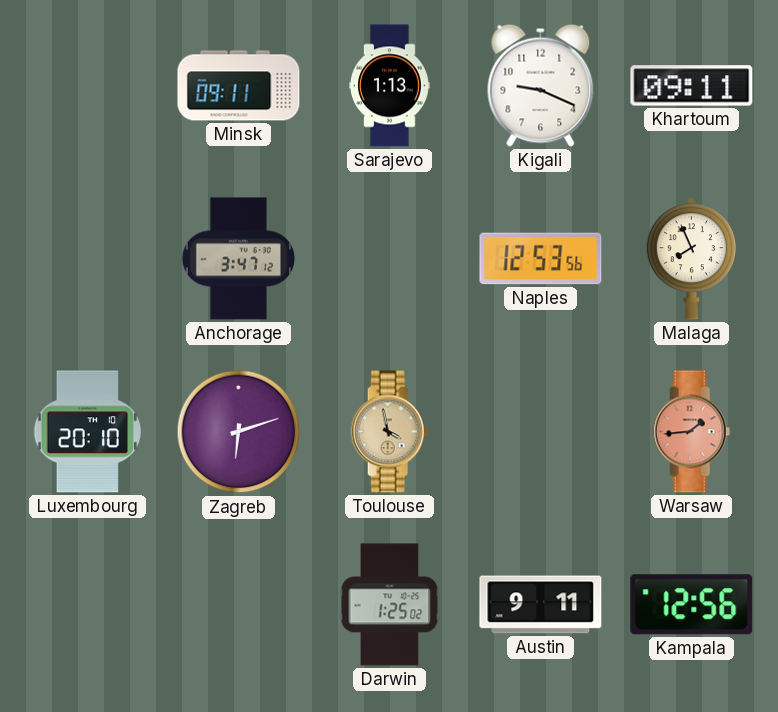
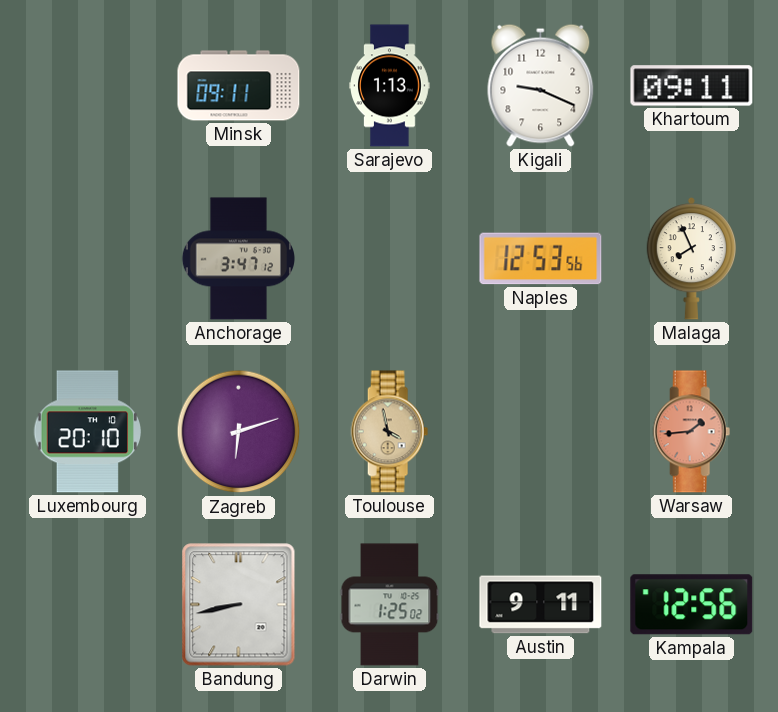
Bandung: none -> 8:43 (239, 605)
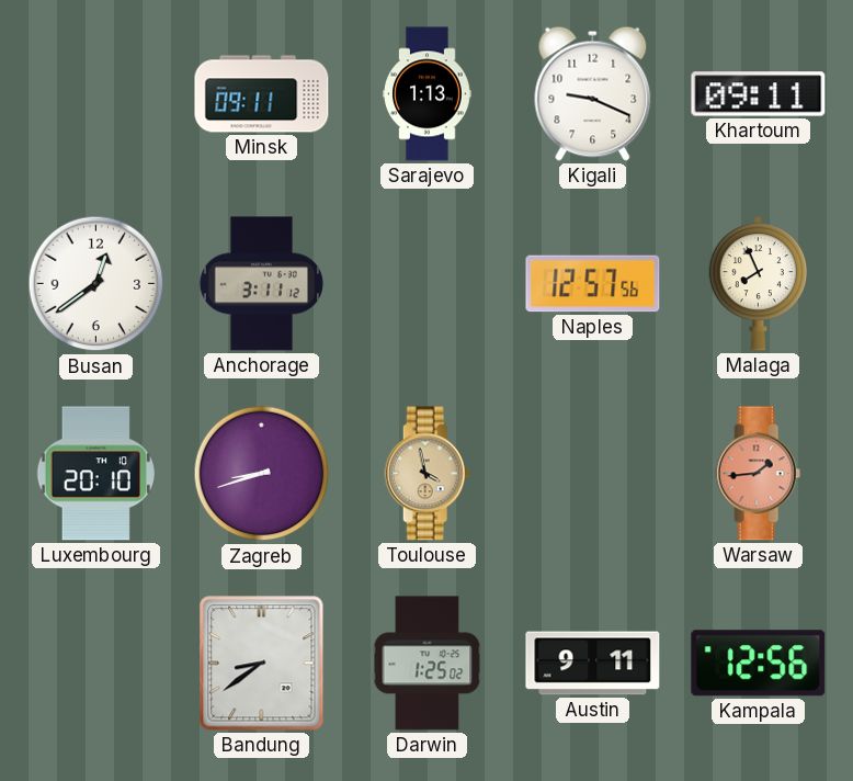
Busan: none -> 12:39 (96, 284)
Anchorage: 3:47 -> 3:11 (261, 284)
Naples: 12:53 -> 12:57 (593, 284)
Zagreb: 6:12 -> 8:42 (262, 474)
Bandung: 8:43 -> 8:39 (262, 664)
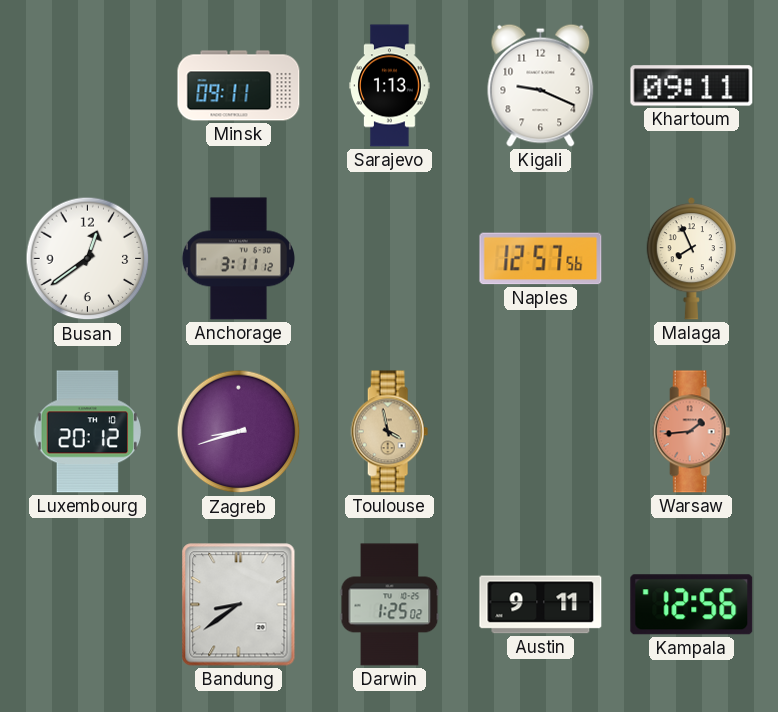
Luxembourg: 20:10 -> 20:12 (87, 432)
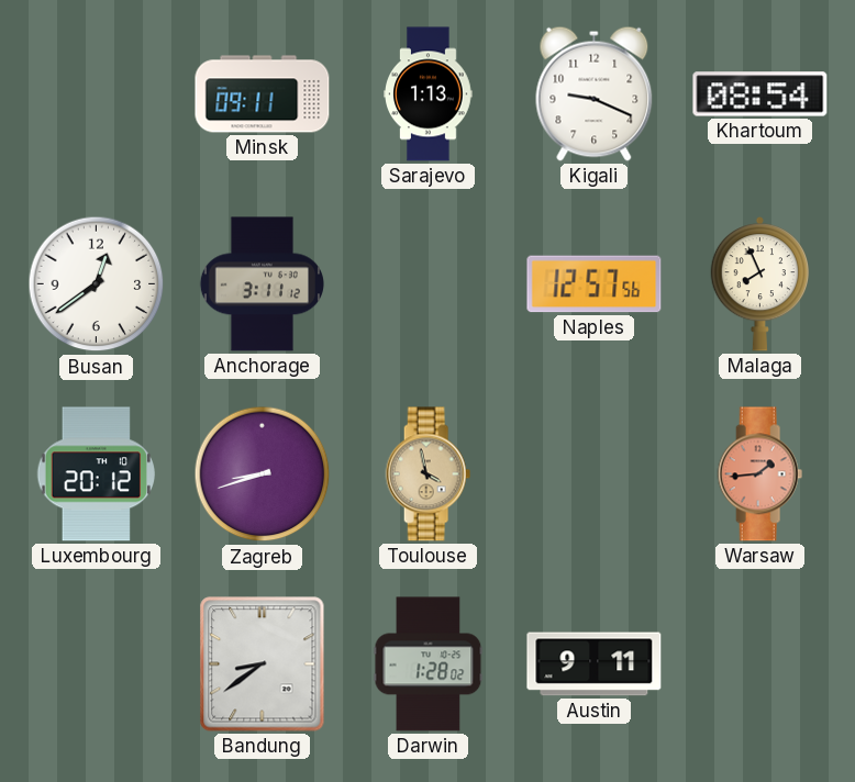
Khartoum: 09:11 -> 08:54 (760, 94)
Darwin: 1:25 -> 1:28 (429, 664)
Kampala: 12:56 -> none (692, 605)
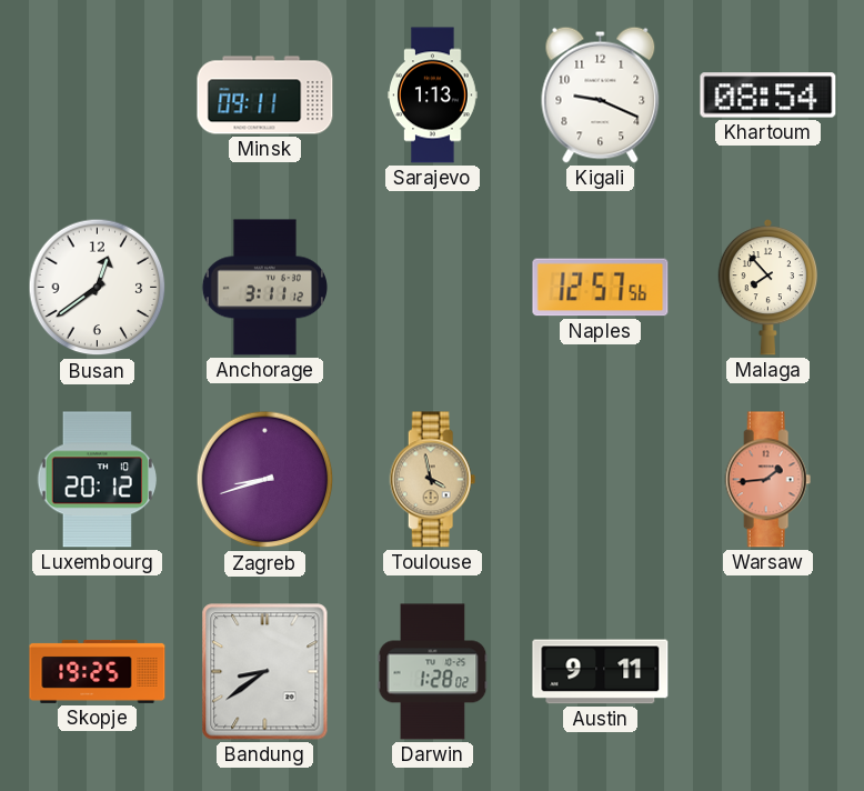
Malaga: 7:56 -> 7:53 (767, 288)
Skopje: none -> 19:25 (98, 671)
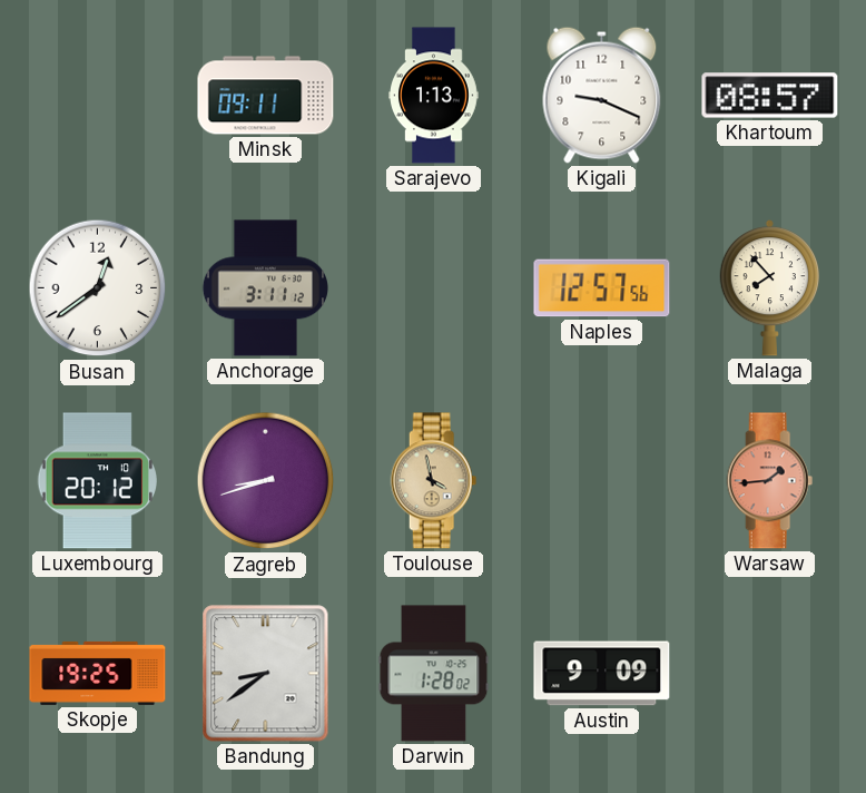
Khartoum: 08:54 -> 08:57 (770, 96)
Austin: 9:11 -> 9:09 (602, 674)
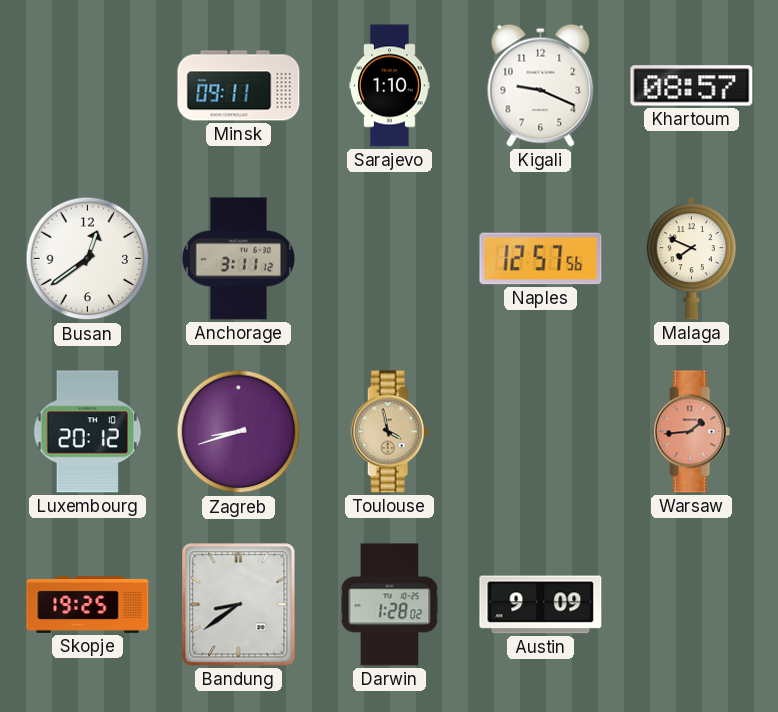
Sarajevo: 1:13 -> 1:10 (390, 86)
Malaga: 7:53 -> 7:49 (691, 259)
